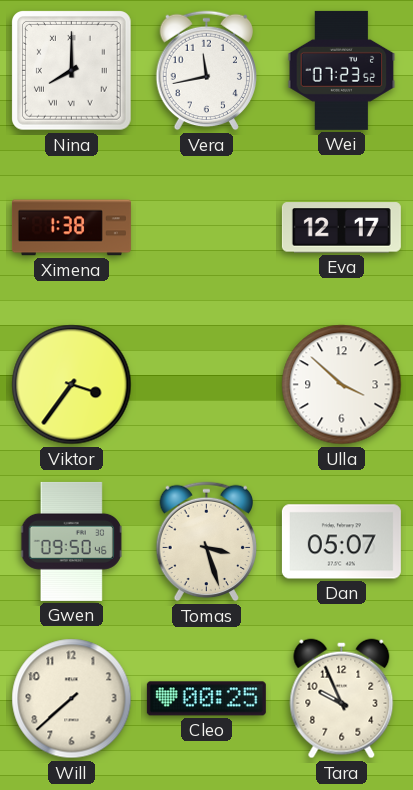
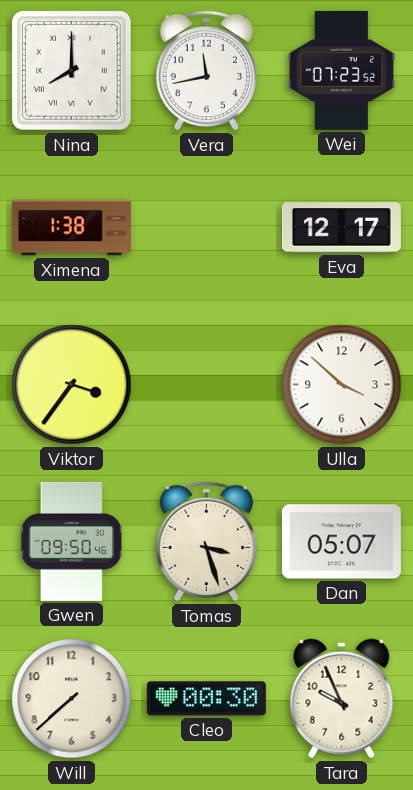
Cleo: 00:25 -> 00:30 (206, 699)
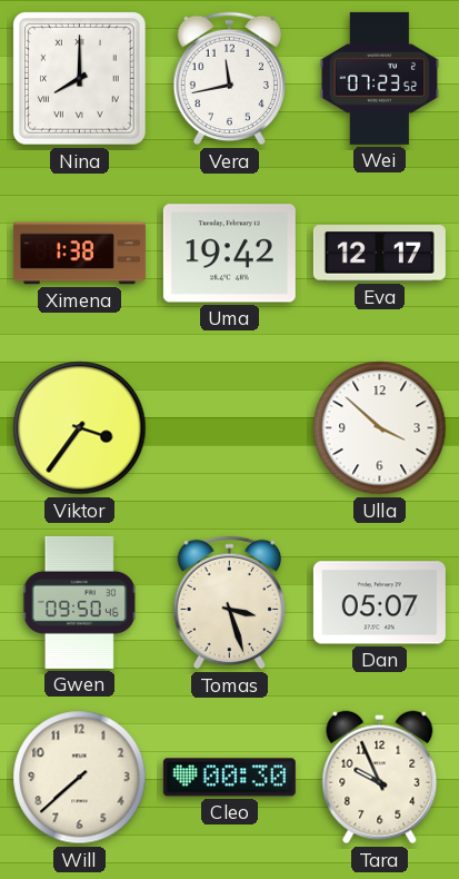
Uma: none -> 19:42 (229, 254)
